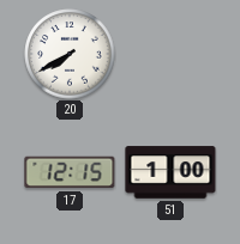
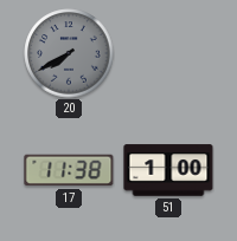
20 dial: white -> grey (69, 53)
17: 12:15 -> 11:38 (69, 170)
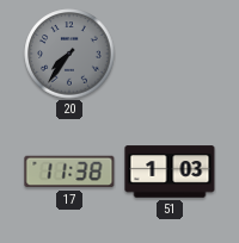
20: 7:40 -> 7:36 (69, 54)
51: 1:00 -> 1:03 (170, 172)
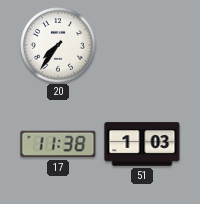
20 dial: grey -> white (58, 45)
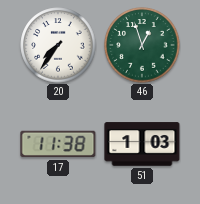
46: none -> 12:57 (142, 45)
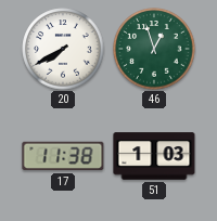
20: 7:36 -> 7:40 (63, 49)
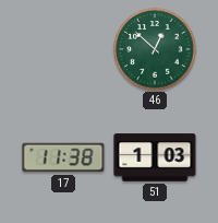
20: 7:40 -> none (63, 49)
46: 12:57 -> 12:52 (155, 49)
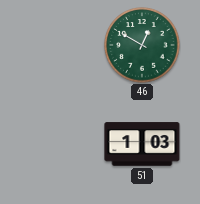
46: 12:52 -> 12:50 (142, 45)
17: 11:38 -> none (63, 157)
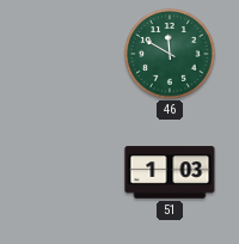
46: 12:50 -> 11:50 (170, 54)
